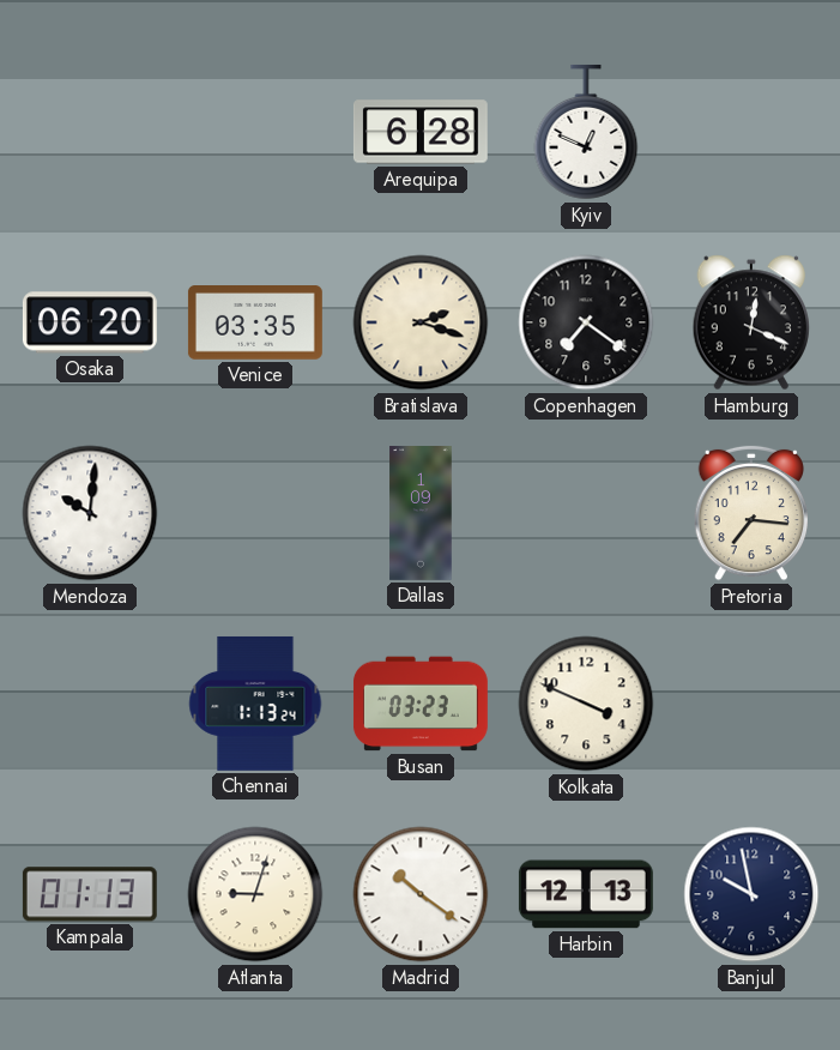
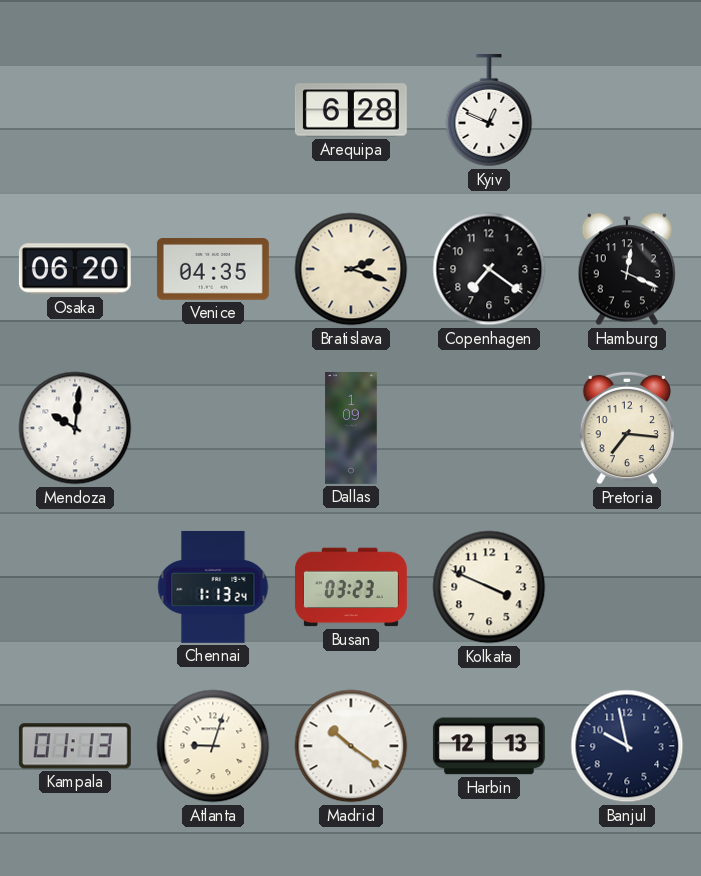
Venice: 03:35 -> 04:35 (213, 270)
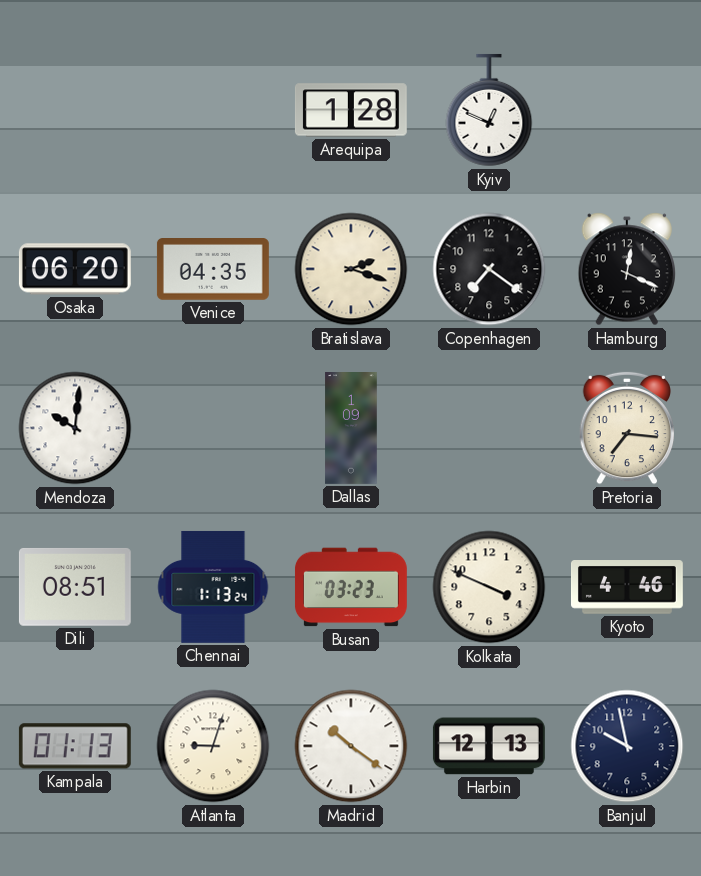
Arequipa: 6:28 -> 1:28 (351, 110)
Dili: none -> 08:51 (75, 587)
Kyoto: none -> 4:46 (627, 588)
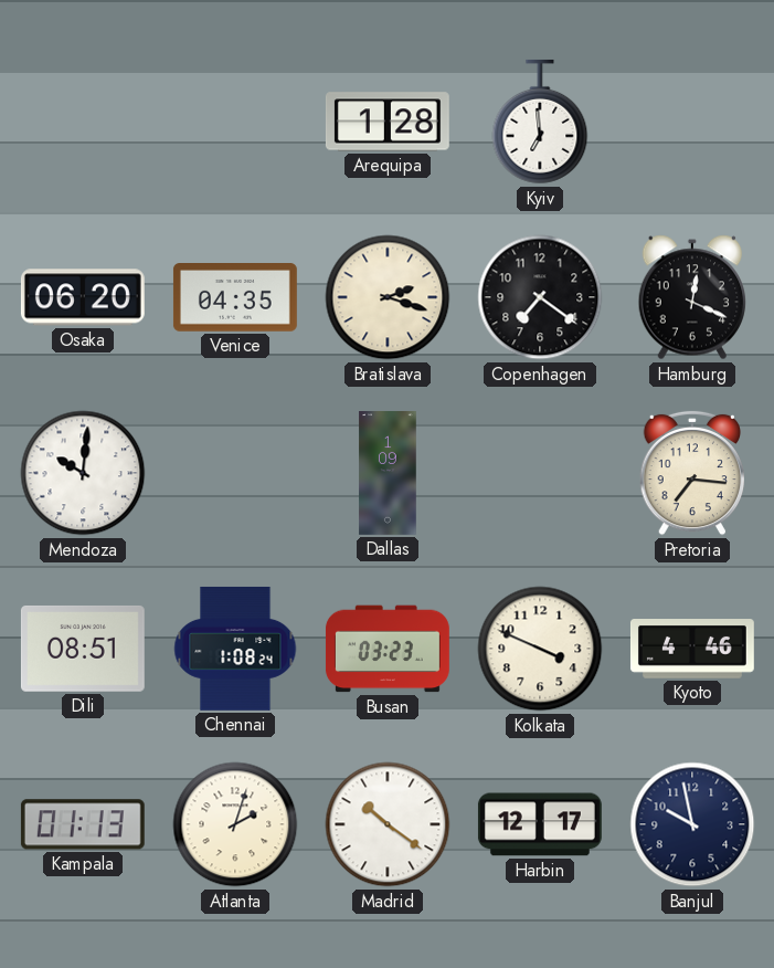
Kyiv: 12:49 -> 6:59 (540, 122)
Chennai: 1:13 -> 1:08 (235, 649)
Atlanta: 9:03 -> 2:03 (235, 824)
Harbin: 12:13 -> 12:17 (540, 824)
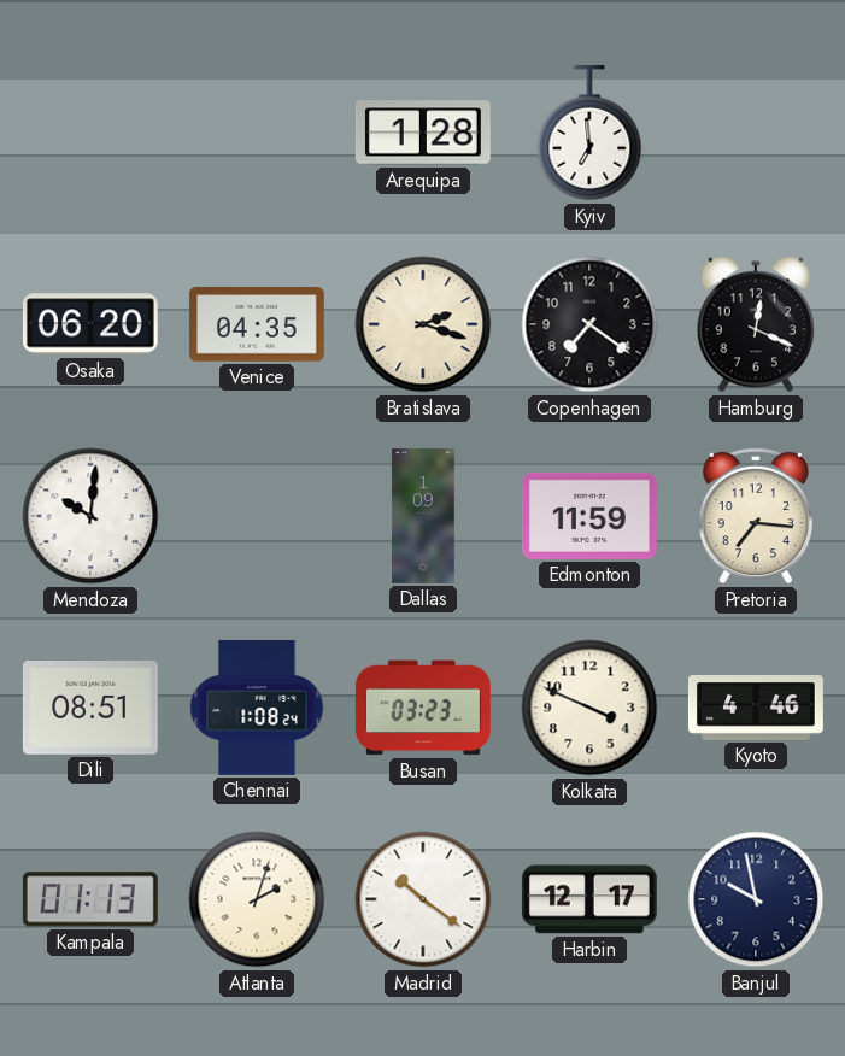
Edmonton: none -> 11:59 (589, 516)
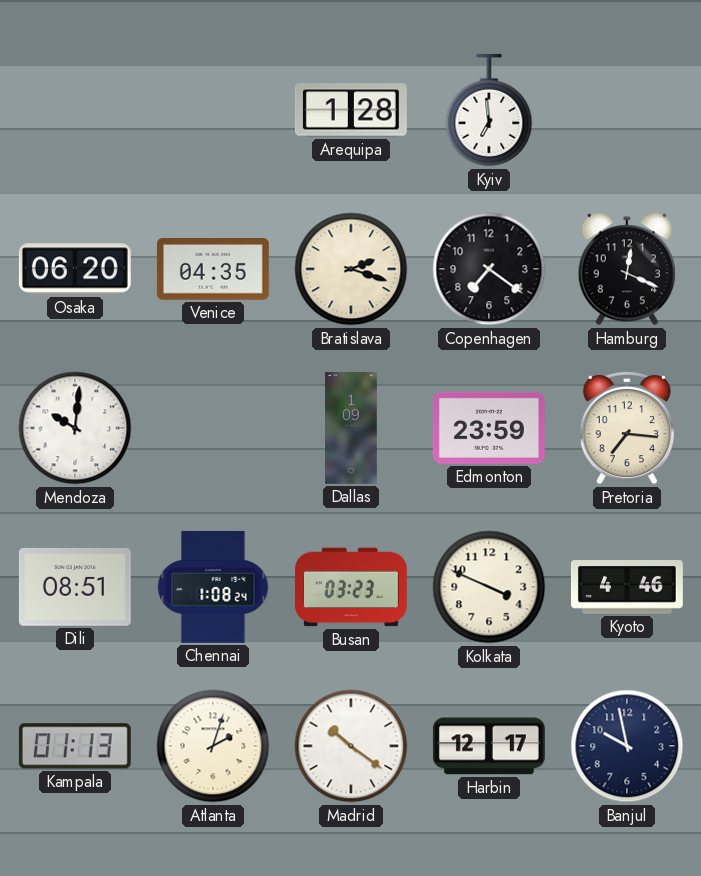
Edmonton: 11:59 -> 23:59 (489, 428)
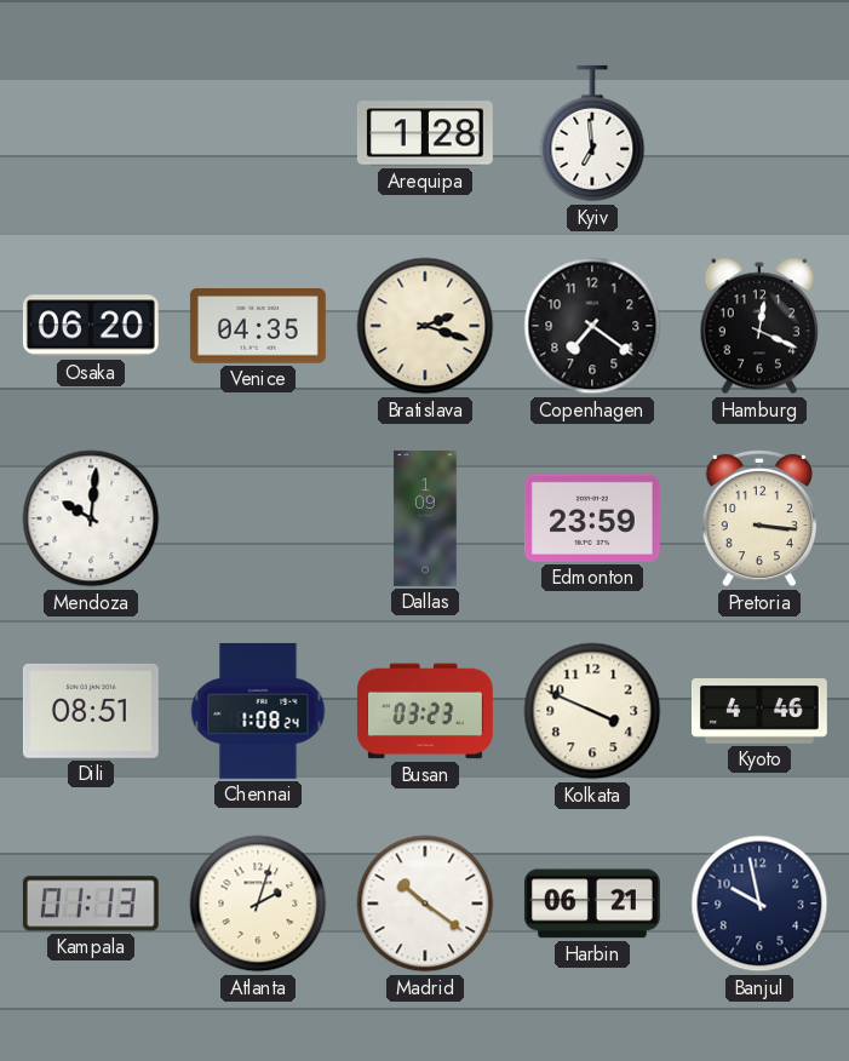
Pretoria: 7:16 -> 3:16 (759, 518)
Harbin: 12:17 -> 06:21 (592, 904)
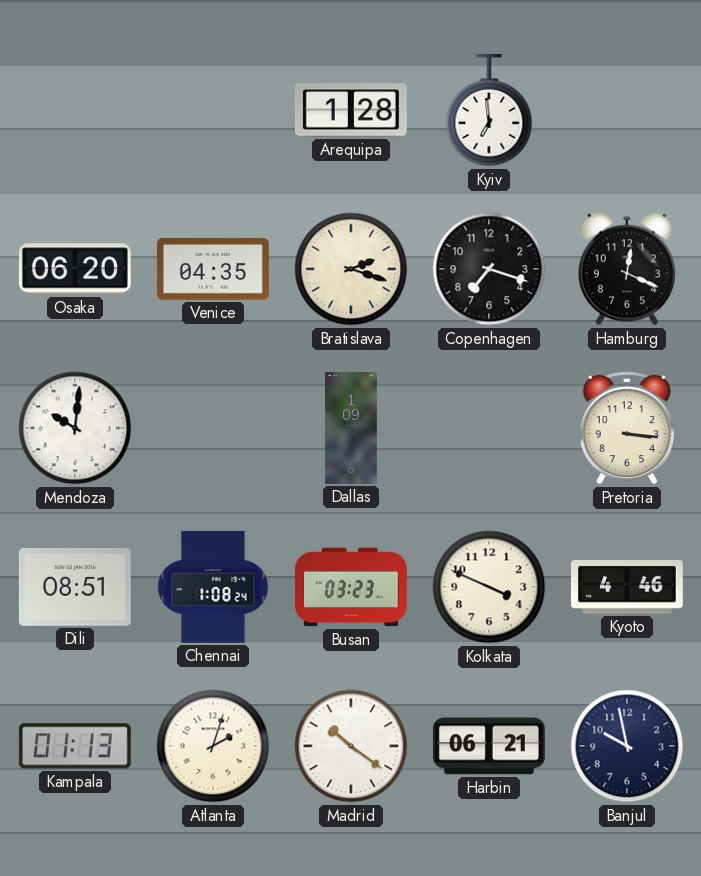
Copenhagen: 7:21 -> 7:18 (489, 269)
Edmonton: 23:59 -> none (592, 518)
